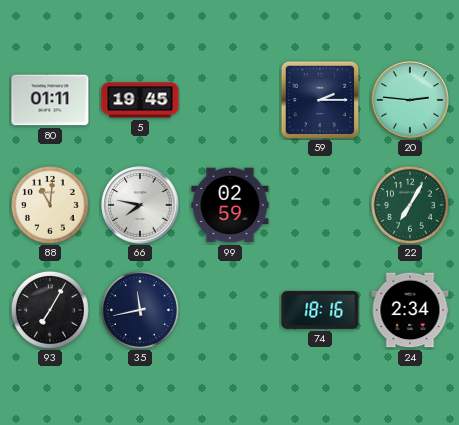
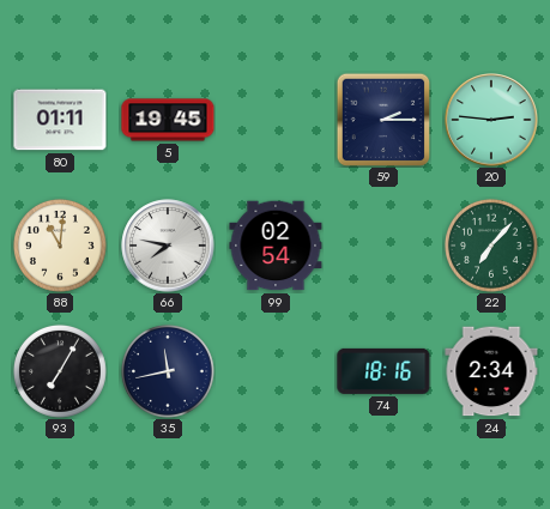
99: 02:59 -> 02:54 (276, 246)
22: 7:05 -> 7:07 (491, 246)
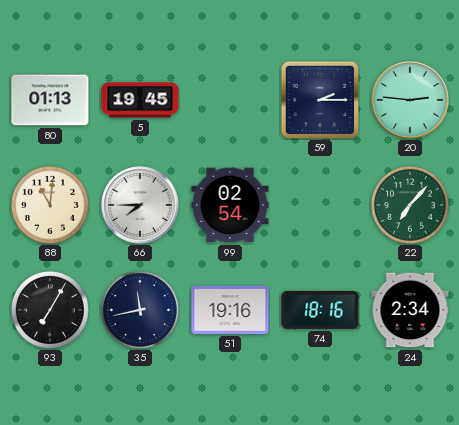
80: 01:11 -> 01:13 (50, 100)
66: 7:47 -> 7:45 (140, 205)
51: none -> 19:16 (230, 310)
